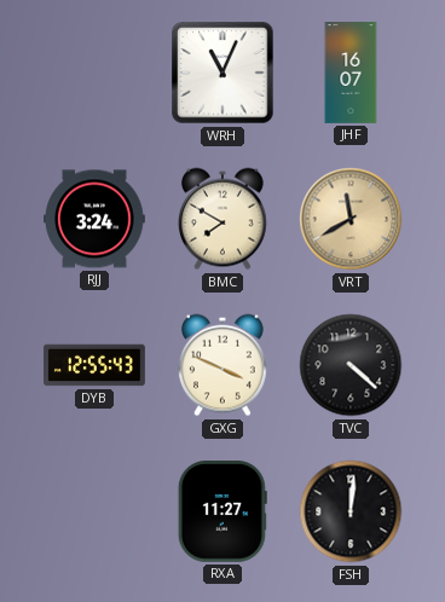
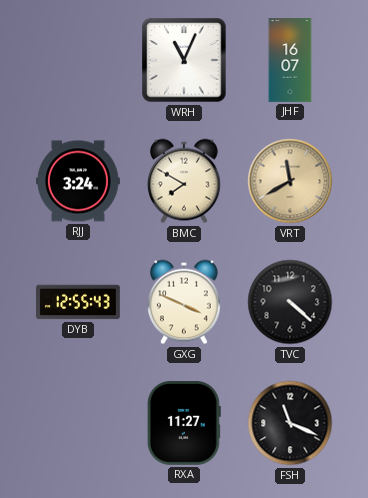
FSH: 12:01 -> 11:19 (290, 423)
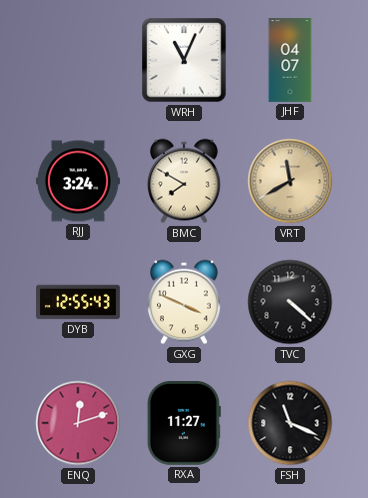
JHF: 16:07 -> 04:07 (290, 60)
ENQ: none -> 12:12 (78, 423)
